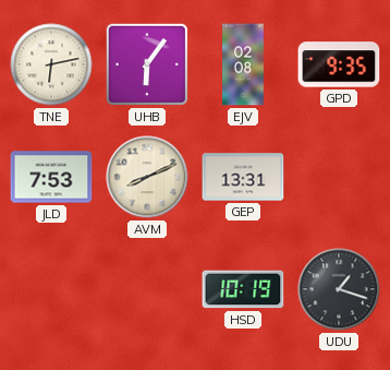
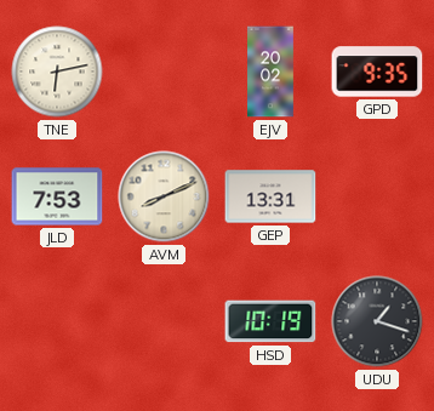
UHB: 6:06 -> none (147, 64)
EJV: 02:08 -> 20:02 (272, 72)
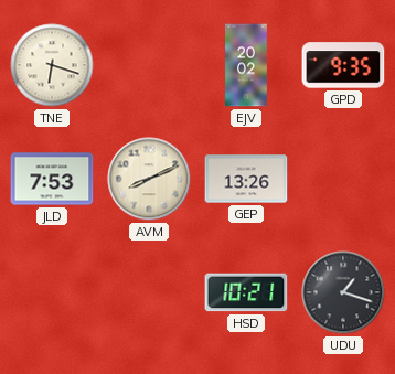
TNE: 6:13 -> 6:18 (52, 65)
GEP: 13:31 -> 13:26 (246, 179)
HSD: 10:19 -> 10:21 (246, 292)
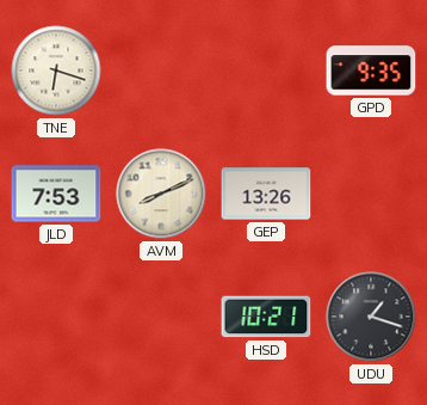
EJV: 20:02 -> none (247, 65)
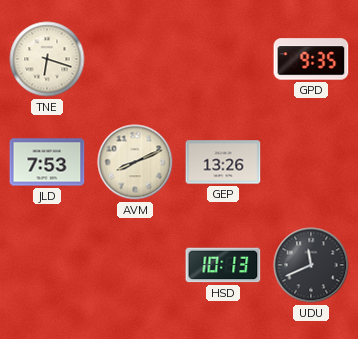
HSD: 10:21 -> 10:13 (223, 265)
UDU: 1:18 -> 11:41 (311, 265)
